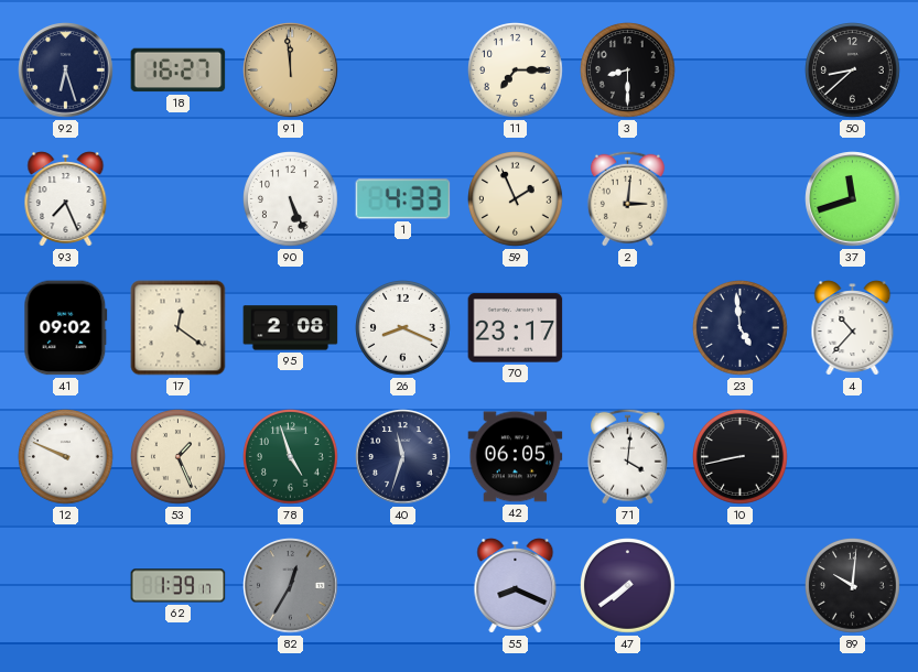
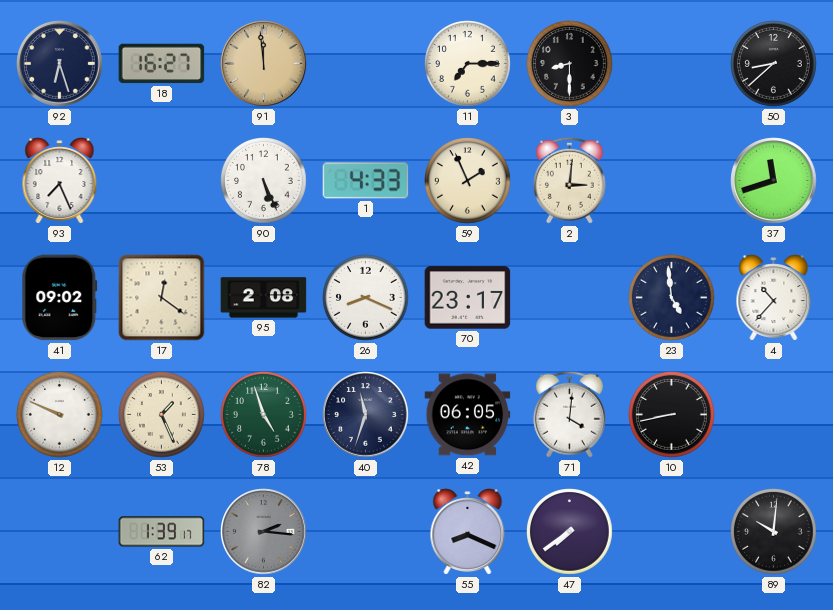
82: 12:35 -> 2:16 (264, 532)
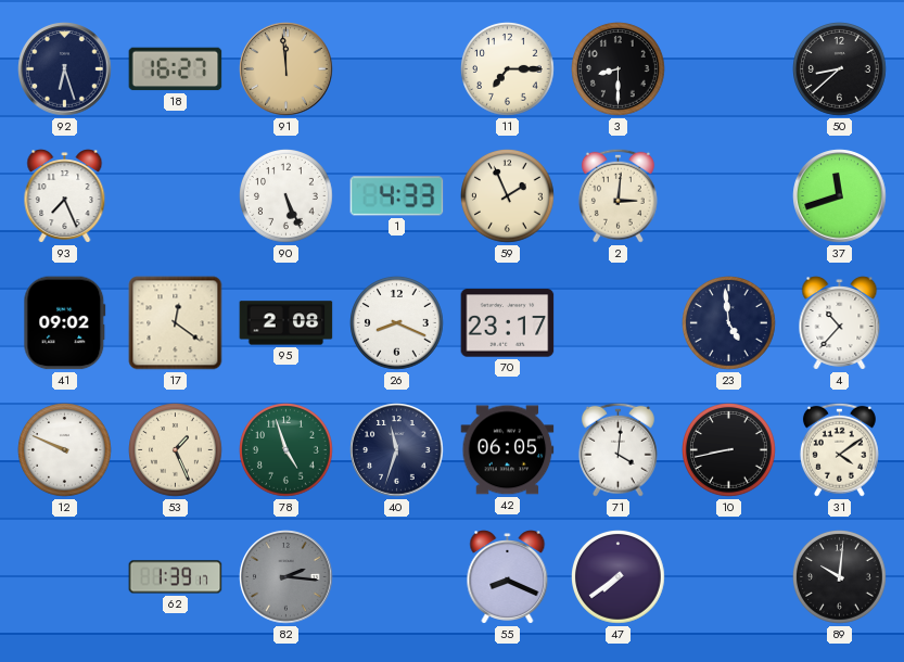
31: none -> 4:09 (839, 449)
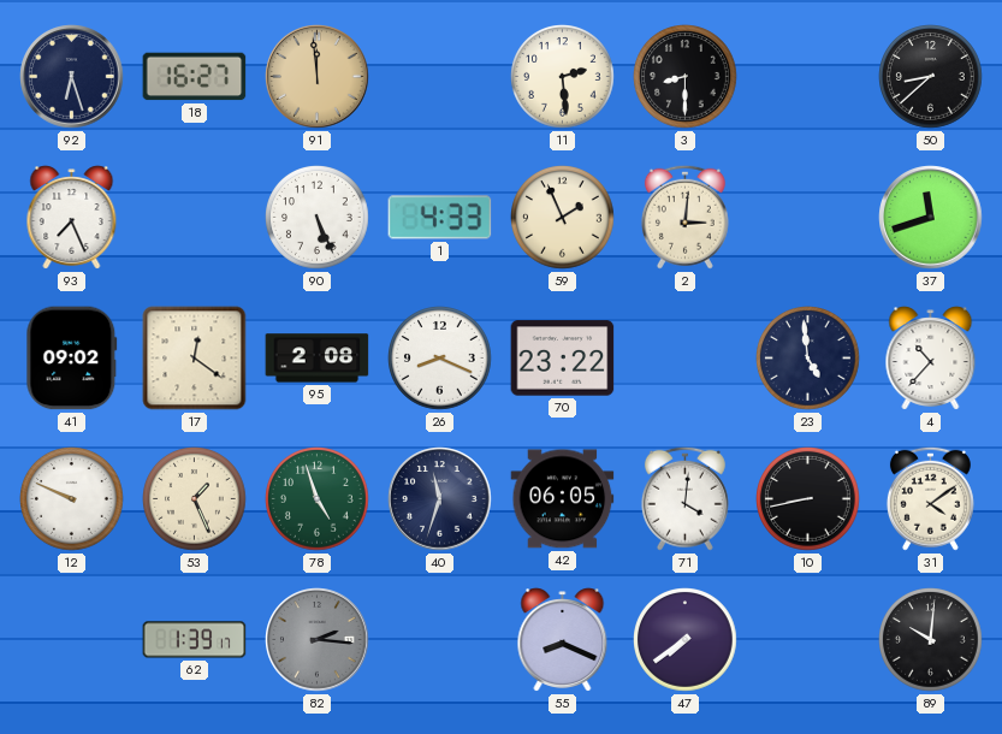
11: 7:15 -> 2:29 (563, 77)
70: 23:17 -> 23:22 (563, 359)
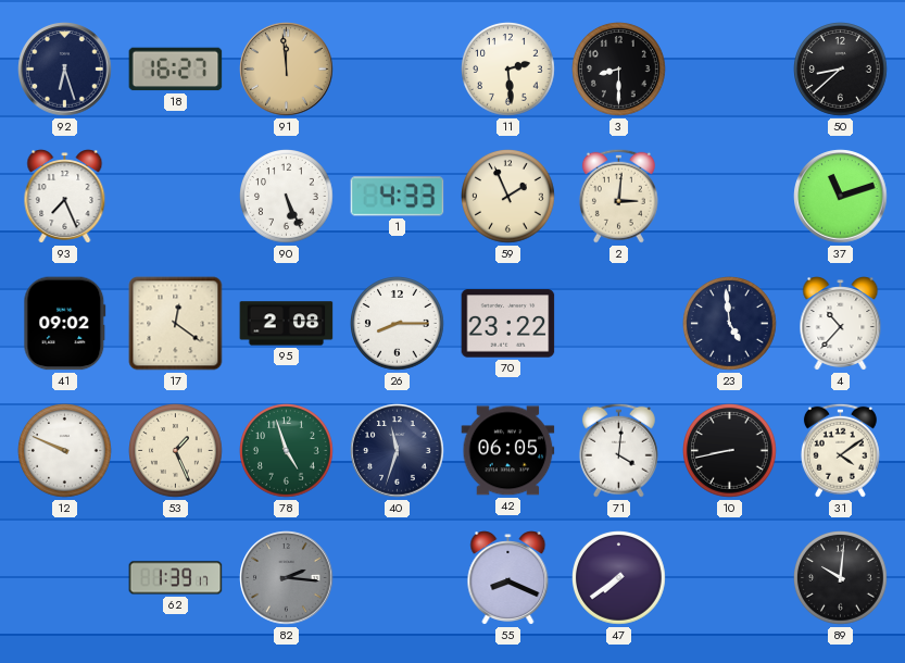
37: 11:42 -> 11:12 (841, 197)
26: 8:19 -> 8:15 (398, 324)
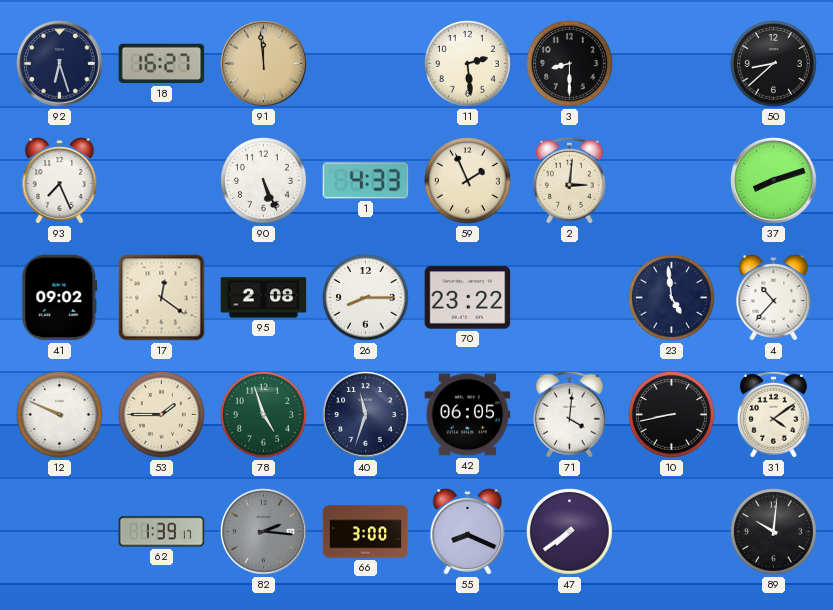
37: 11:12 -> 8:12 (774, 181)
53: 1:26 -> 1:45 (162, 415)
66: none -> 3:00 (366, 532)
